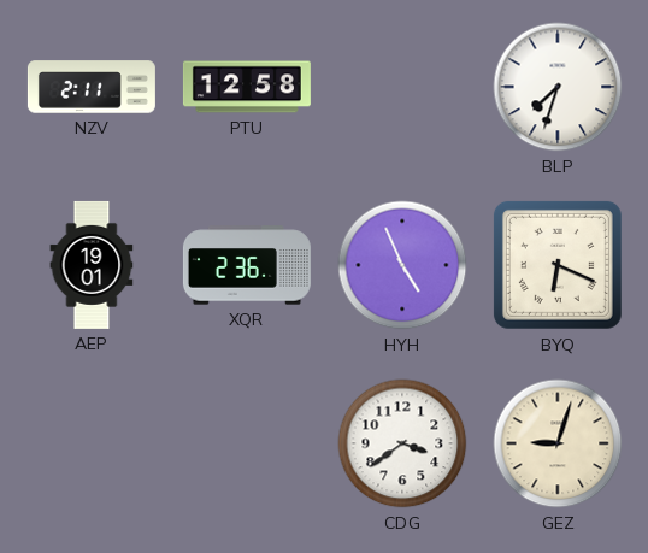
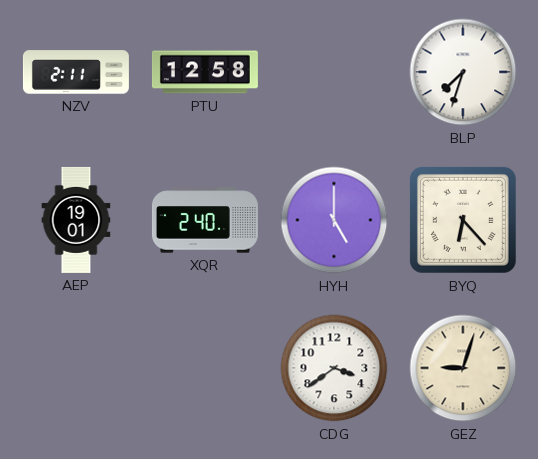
XQR: 2:36 -> 2:40 (205, 220)
HYH: 4:56 -> 5:00 (334, 220)
BYQ: 6:19 -> 6:23 (463, 220)
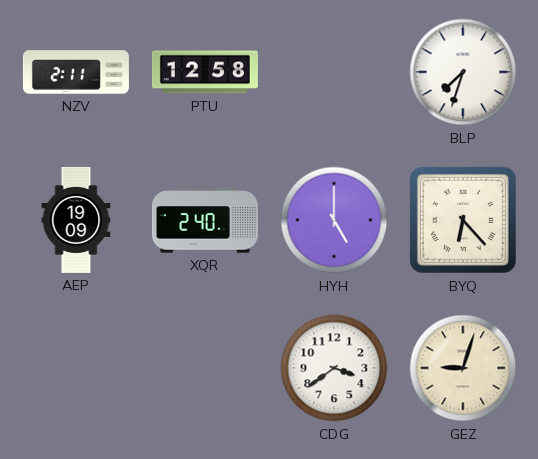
AEP: 19:01 -> 19:09 (76, 220)
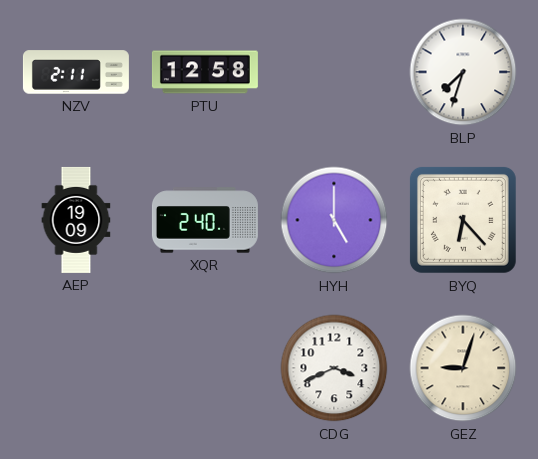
CDG: 3:39 -> 3:41 (334, 368)
